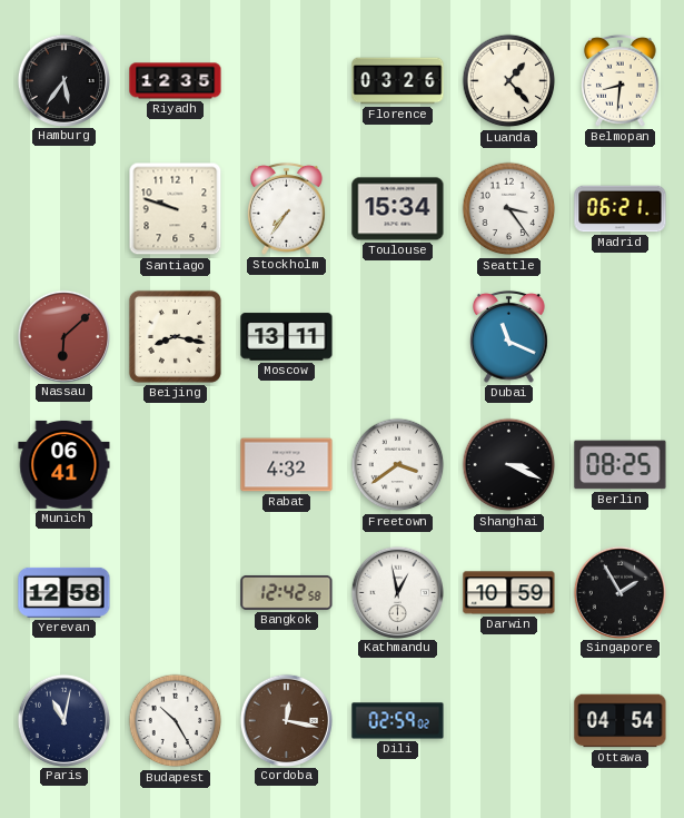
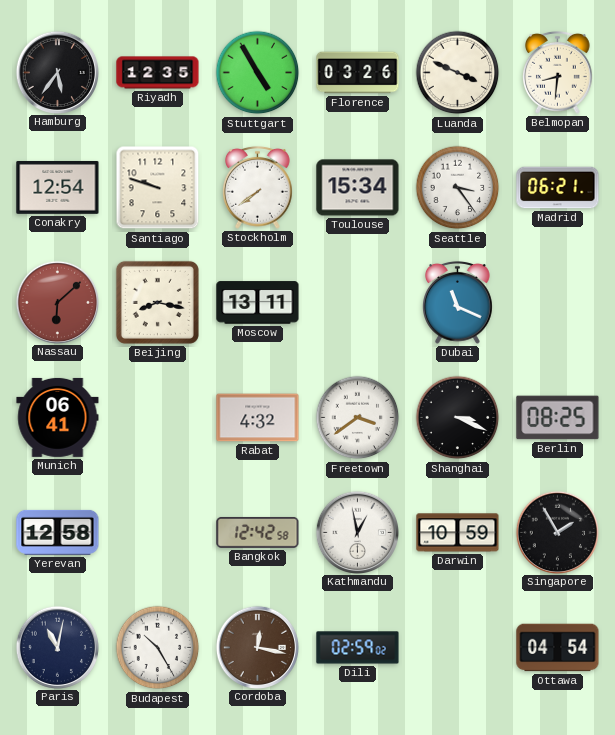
Stuttgart: none -> 4:55 (258, 73)
Luanda: 1:23 -> 3:49 (458, 73)
Conakry: none -> 12:54 (58, 187)
Stockholm: 7:36 -> 7:39 (258, 187)
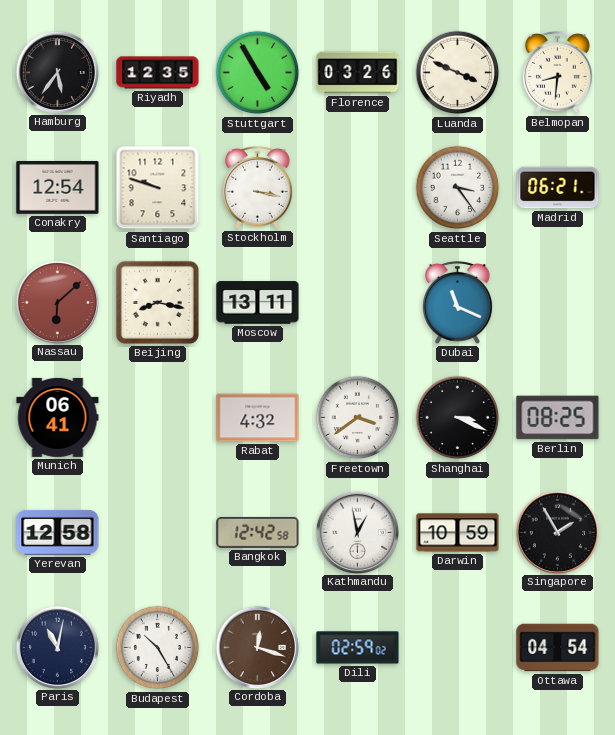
Stockholm: 7:39 -> 3:17 (258, 187)
Toulouse: 15:34 -> none (358, 188)
Cordoba: 12:17 -> 12:18 (257, 647)
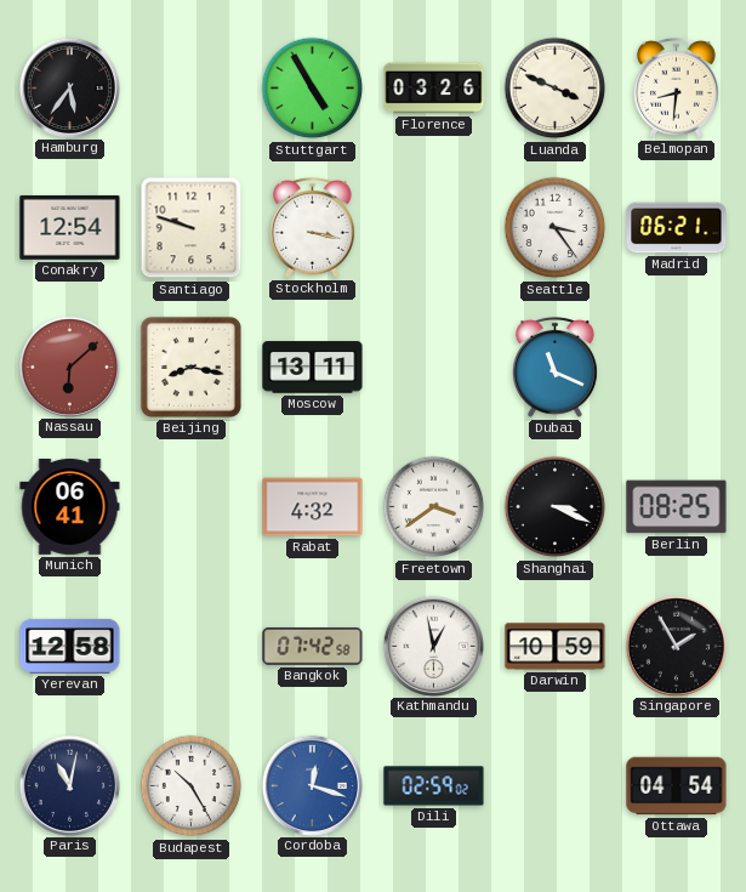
Riyadh: 12:35 -> none (158, 73)
Bangkok: 12:42 -> 07:42 (313, 646)
Cordoba dial: brown -> blue (312, 785)
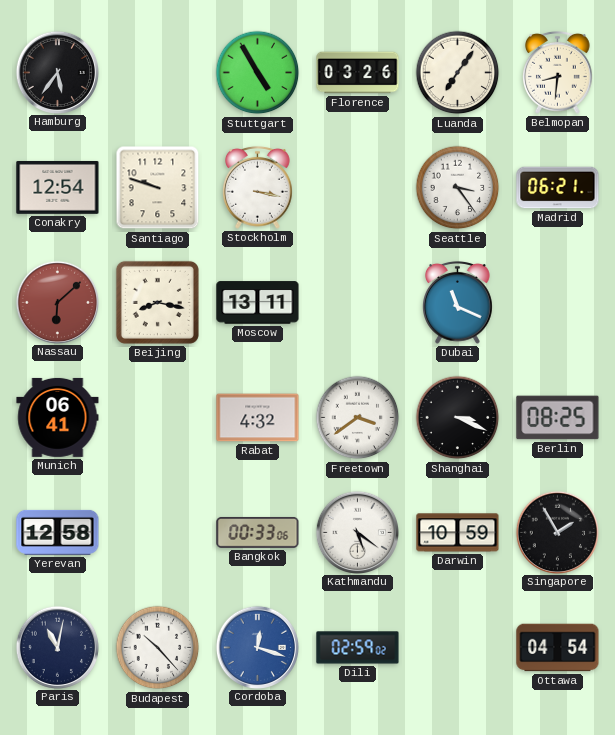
Luanda: 3:49 -> 7:06 (458, 73)
Bangkok: 07:42 -> 00:33 (258, 532)
Kathmandu: 12:58 -> 5:21 (357, 532)
Budapest: 10:25 -> 10:23 (158, 648)
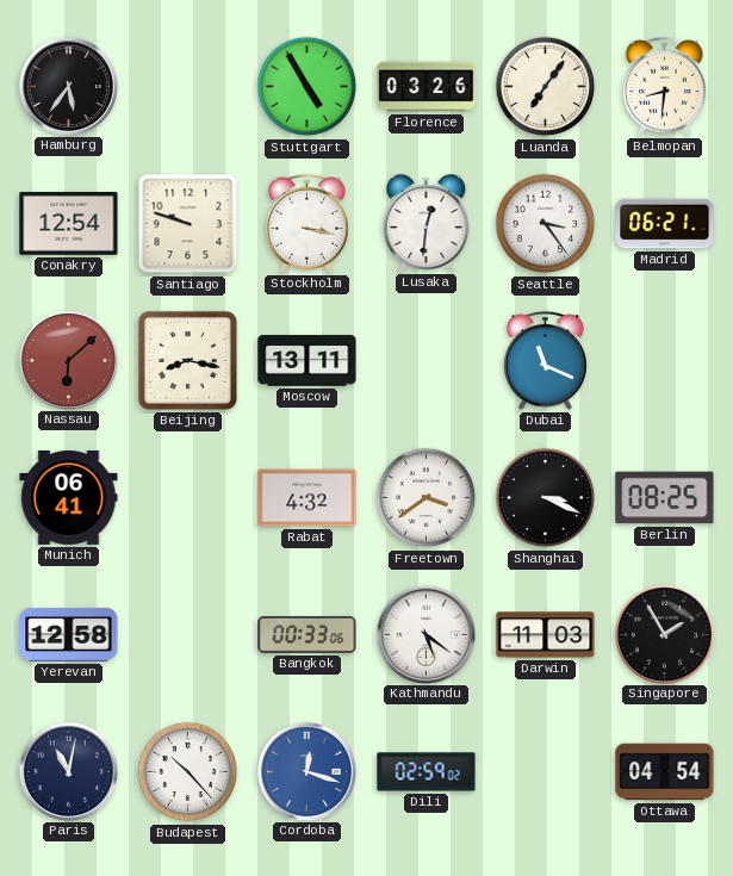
Lusaka: none -> 12:31 (427, 223)
Darwin: 10:59 -> 11:03 (546, 635)
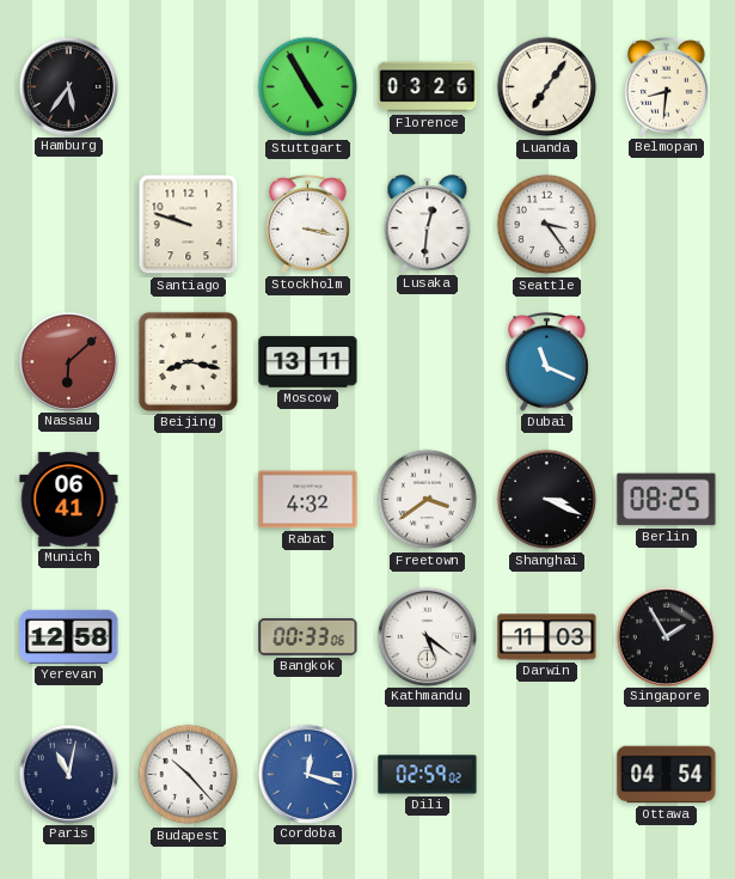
Conakry: 12:54 -> none (69, 223)
Madrid: 06:21 -> none (665, 224)
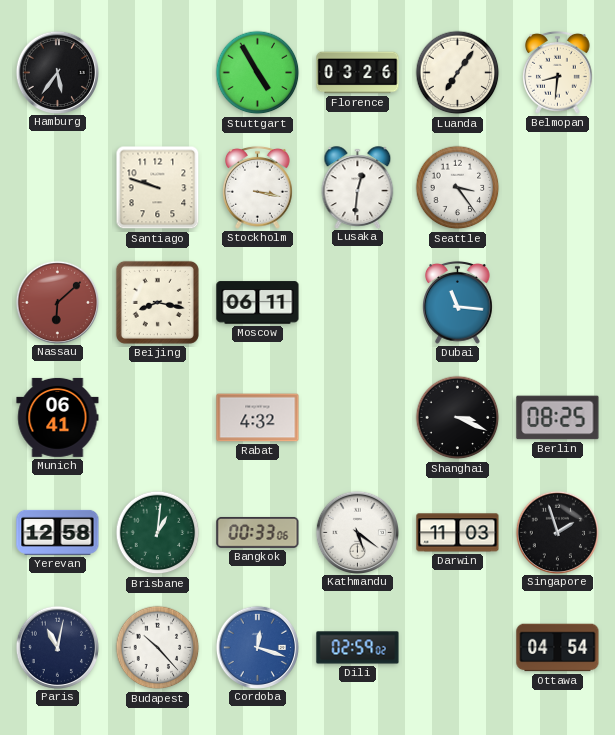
Moscow: 13:11 -> 06:11 (258, 303)
Dubai: 11:19 -> 11:16 (458, 302)
Freetown: 3:39 -> none (428, 500)
Brisbane: none -> 1:01 (158, 533)
Singapore: 1:55 -> 1:57 (557, 532)
